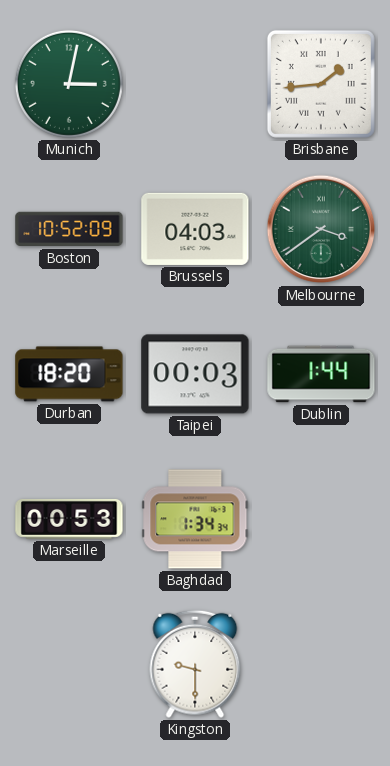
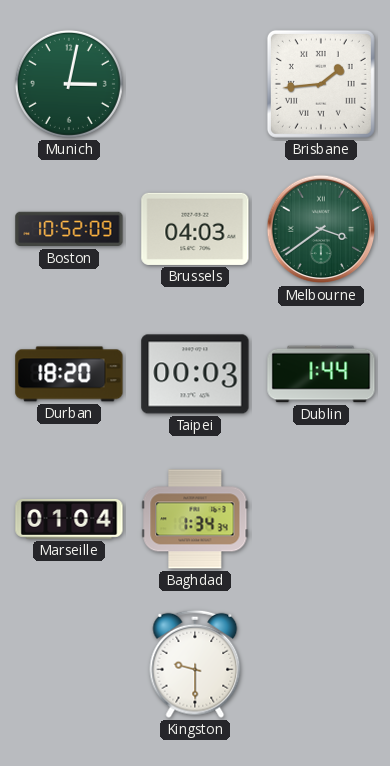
Marseille: 00:53 -> 01:04 (69, 520)
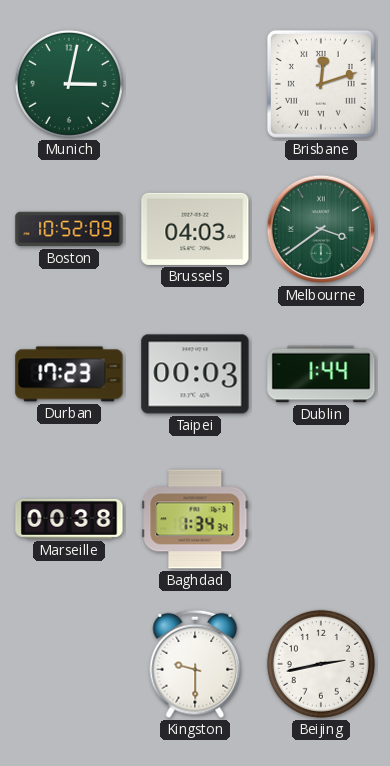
Brisbane: 1:44 -> 12:12 (321, 84)
Durban: 18:20 -> 17:23 (69, 374)
Marseille: 01:04 -> 00:38 (69, 520)
Beijing: none -> 2:43 (321, 664)
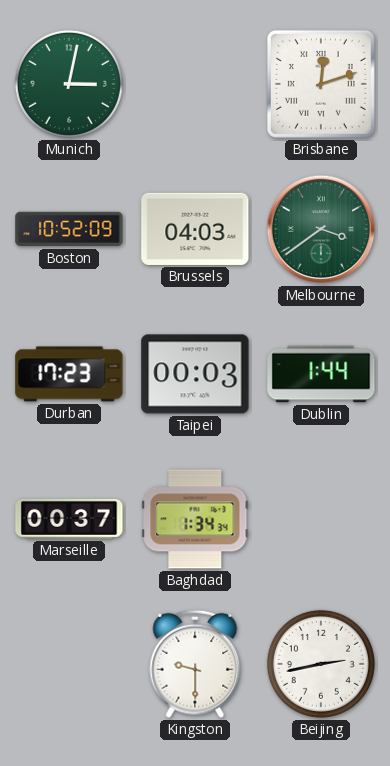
Marseille: 00:38 -> 00:37 (69, 520)
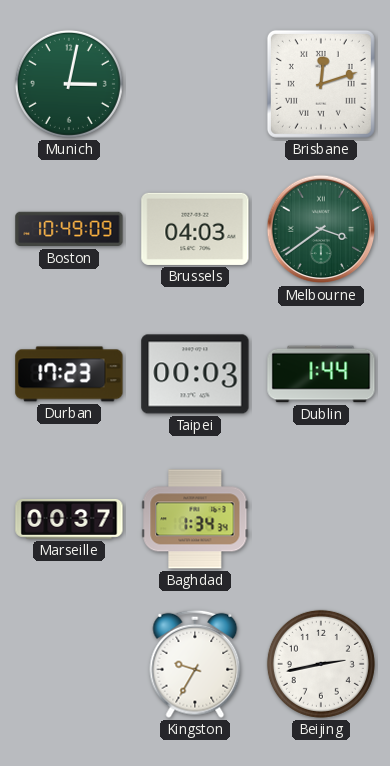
Boston: 10:52 -> 10:49 (69, 229)
Kingston: 9:30 -> 9:35 (195, 664)
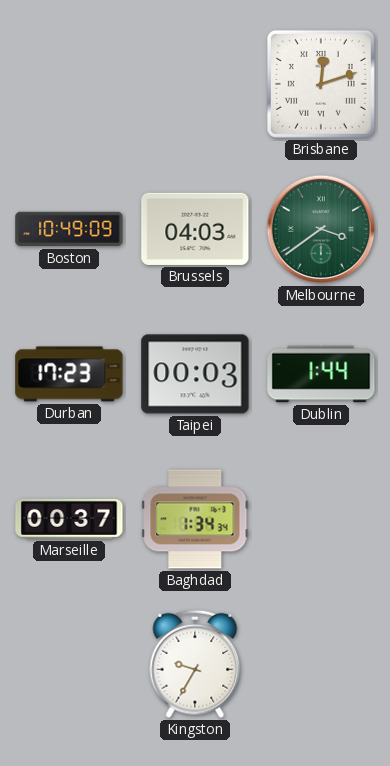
Munich: 3:02 -> none (69, 84)
Beijing: 2:43 -> none (321, 664)
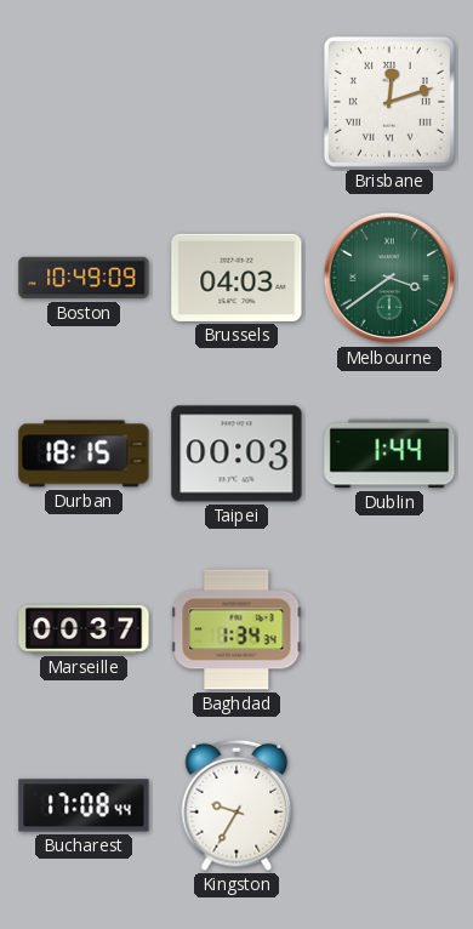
Durban: 17:23 -> 18:15 (84, 454)
Bucharest: none -> 17:08 (84, 805)
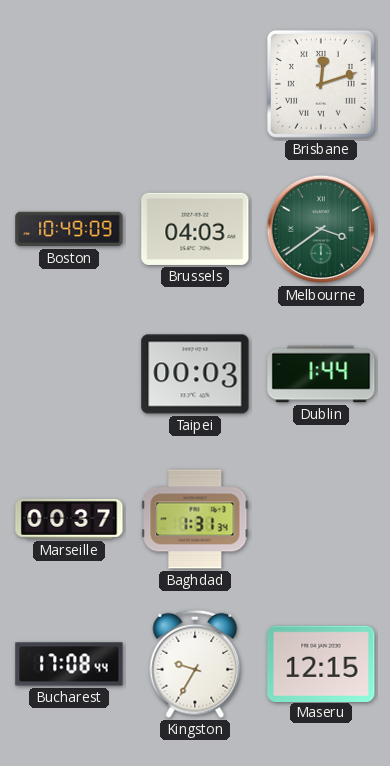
Durban: 18:15 -> none (84, 454)
Baghdad: 1:34 -> 1:31 (195, 519)
Maseru: none -> 12:15 (321, 663)
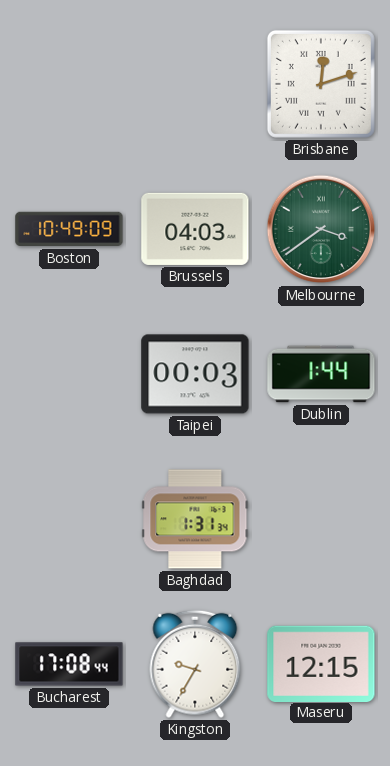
Marseille: 00:37 -> none (69, 520)
